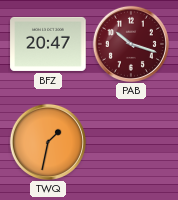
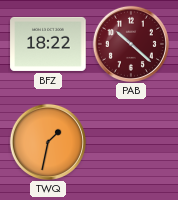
BFZ: 20:47 -> 18:22 (48, 44)
PAB: 10:18 -> 10:22 (131, 44)
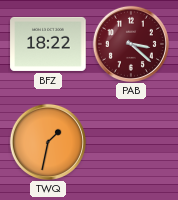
PAB: 10:22 -> 3:22 (131, 44)
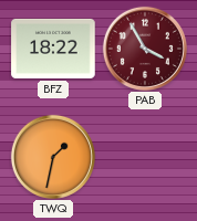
PAB: 3:22 -> 3:55 (145, 49)
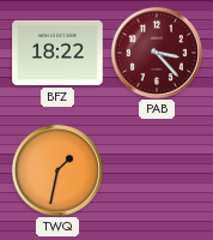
PAB: 3:55 -> 3:23 (157, 53)
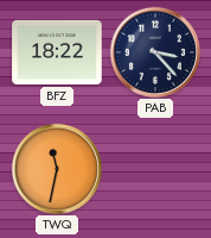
PAB dial: burgundy -> navy (155, 52)
TWQ: 1:32 -> 11:32 (57, 169)
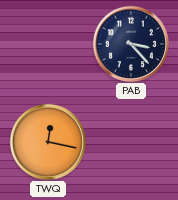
BFZ: 18:22 -> none (57, 52)
TWQ: 11:32 -> 12:17 (48, 142)
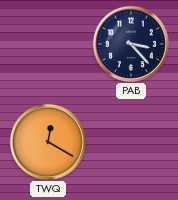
TWQ: 12:17 -> 12:20 (48, 142)
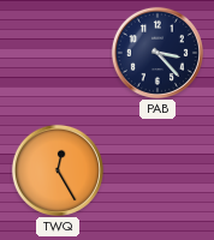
TWQ: 12:20 -> 12:25 (58, 170)
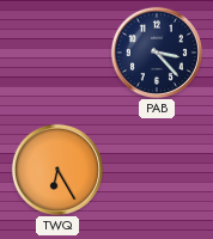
TWQ: 12:25 -> 6:25 (57, 170)
